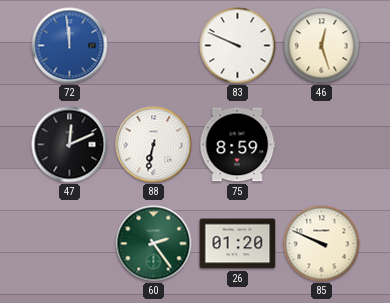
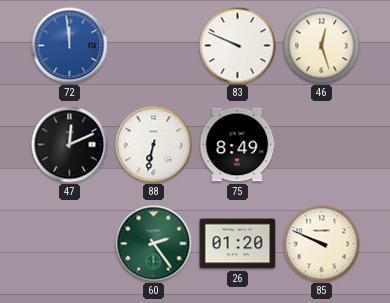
75: 8:59 -> 8:49 (237, 145)
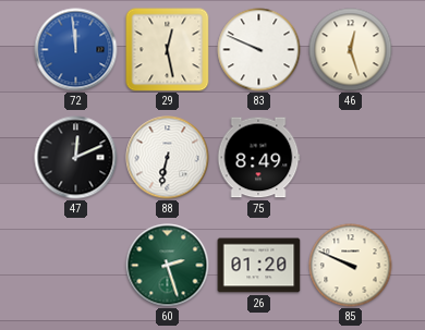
29: none -> 12:28 (168, 50)
60: 2:24 -> 2:27 (168, 266)
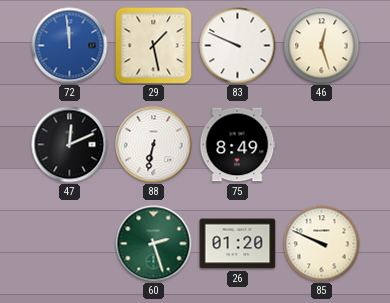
29: 12:28 -> 1:28 (154, 46)
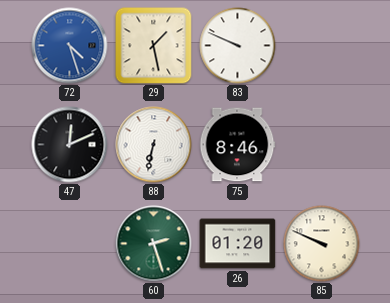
72: 11:59 -> 4:27 (70, 46)
46: 12:27 -> none (322, 46)
75: 8:49 -> 8:46 (237, 145)
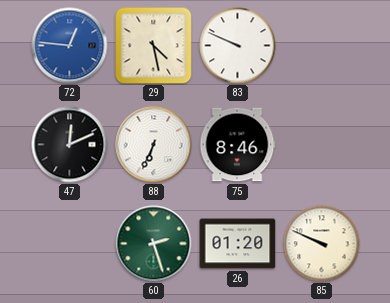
72: 4:27 -> 12:46 (70, 46)
29: 1:28 -> 4:28 (154, 46)
88: 6:32 -> 6:34 (154, 145)
